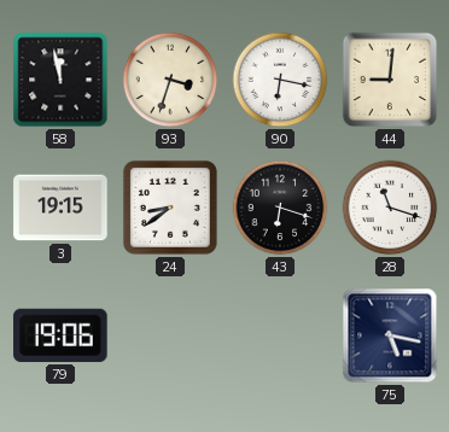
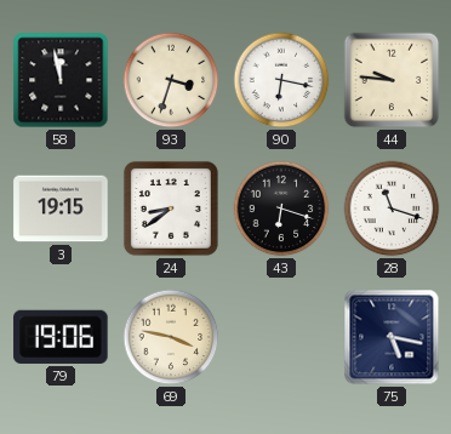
44: 9:01 -> 9:46 (392, 80)
69: none -> 3:47 (171, 337)
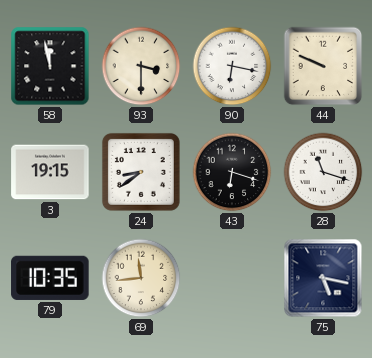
93: 3:33 -> 3:30 (141, 66)
44: 9:46 -> 9:49 (323, 66)
79: 19:06 -> 10:35 (50, 278)
69: 3:47 -> 11:44 (141, 278)
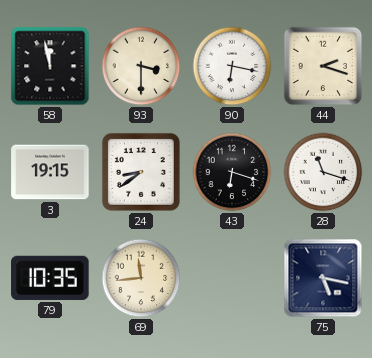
44: 9:49 -> 2:18 (323, 66)
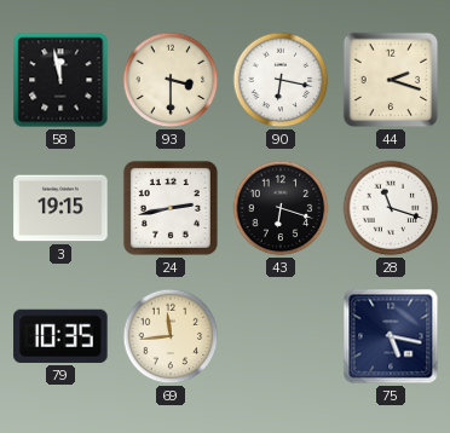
24: 8:39 -> 2:43 (171, 208)
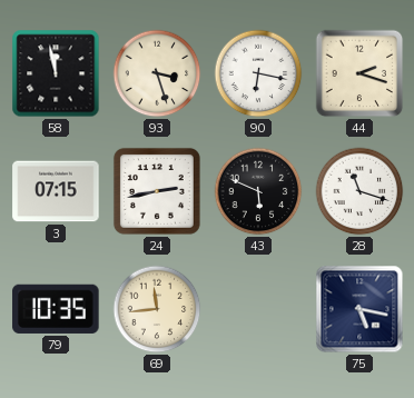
93: 3:30 -> 3:27 (157, 73)
3: 19:15 -> 07:15 (56, 191)
43: 6:18 -> 5:49 (258, 191)
